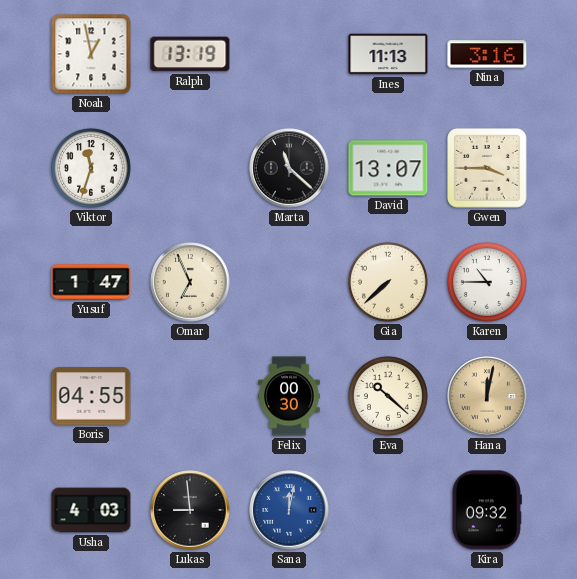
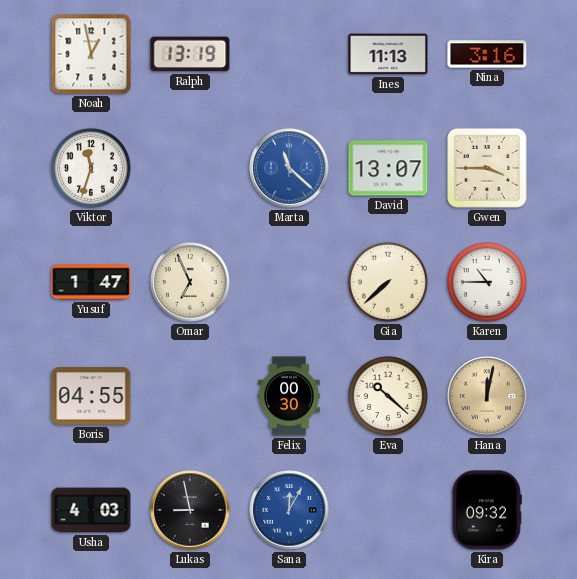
Marta dial: black -> blue (289, 168)
Lukas: 8:59 -> 8:58 (190, 510)
Sana: 12:02 -> 12:05 (289, 510)
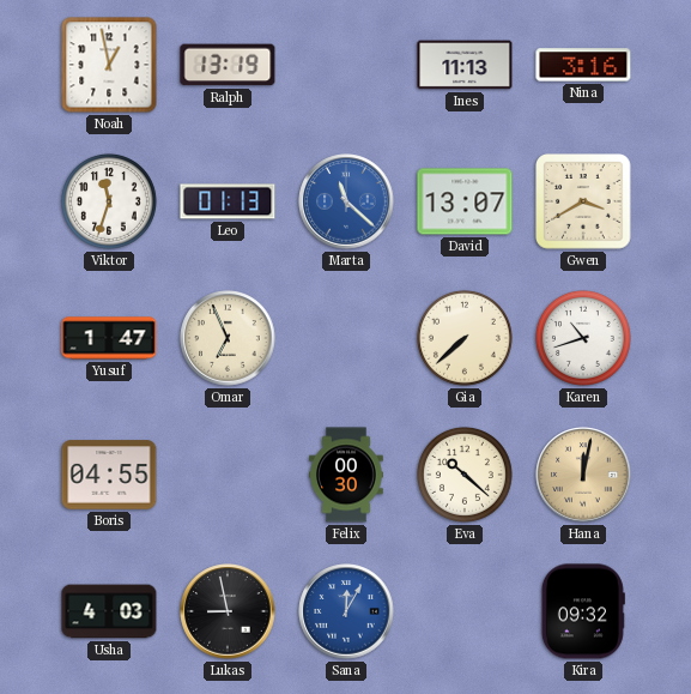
Leo: none -> 01:13 (228, 201)
Gwen: 3:45 -> 3:40 (584, 203)
Karen: 10:45 -> 10:42 (583, 338)
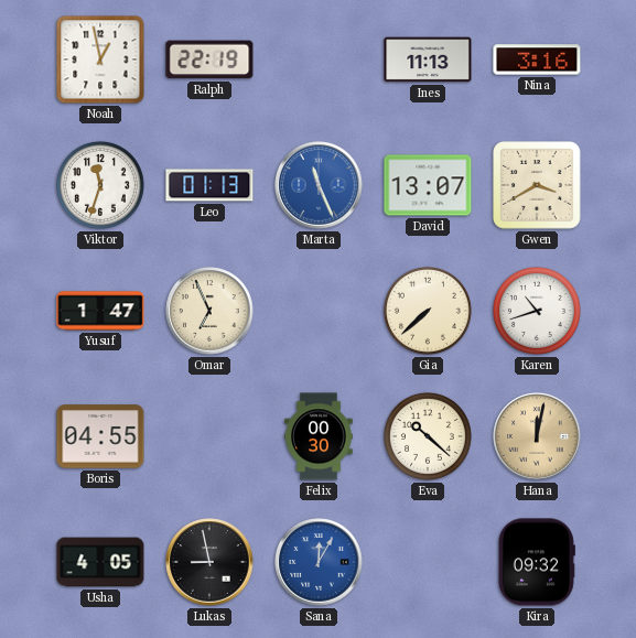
Ralph: 13:19 -> 22:19 (209, 60)
Marta: 11:22 -> 11:26 (319, 185)
Usha: 4:03 -> 4:05 (100, 562)
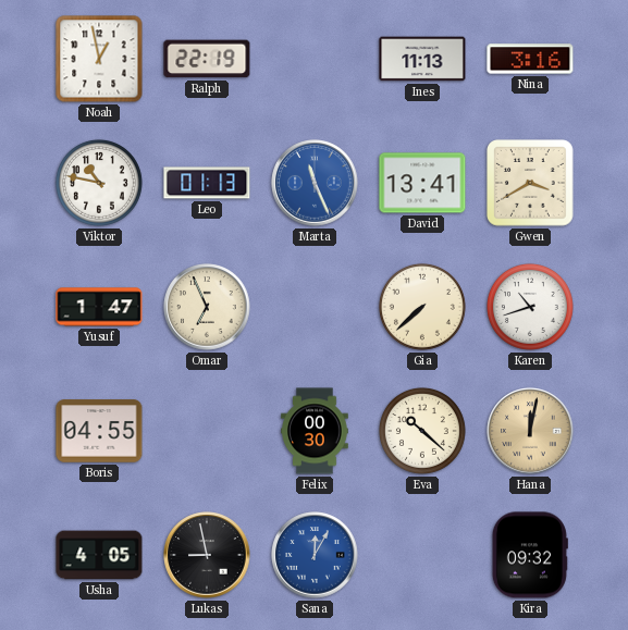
Viktor: 11:33 -> 10:47 (99, 183)
David: 13:07 -> 13:41 (422, 183)
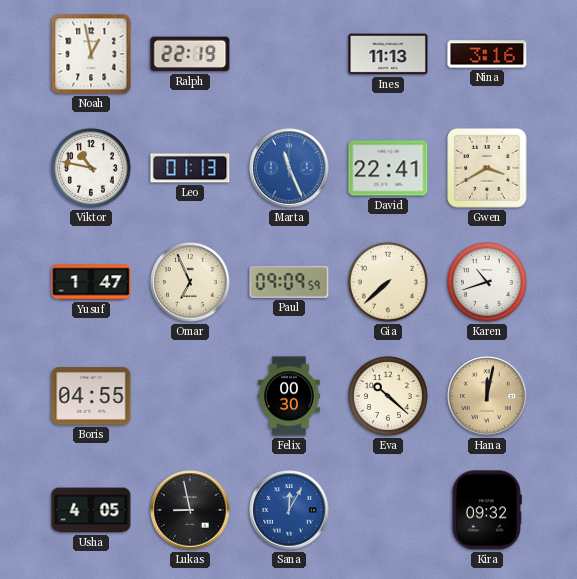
David: 13:41 -> 22:41 (388, 168)
Paul: none -> 09:09 (289, 282)
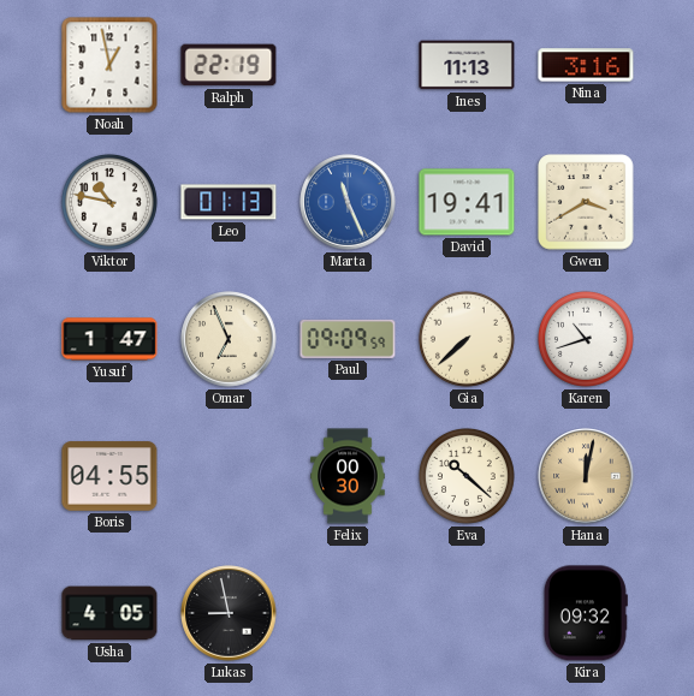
David: 22:41 -> 19:41 (467, 202)
Sana: 12:05 -> none (289, 510)
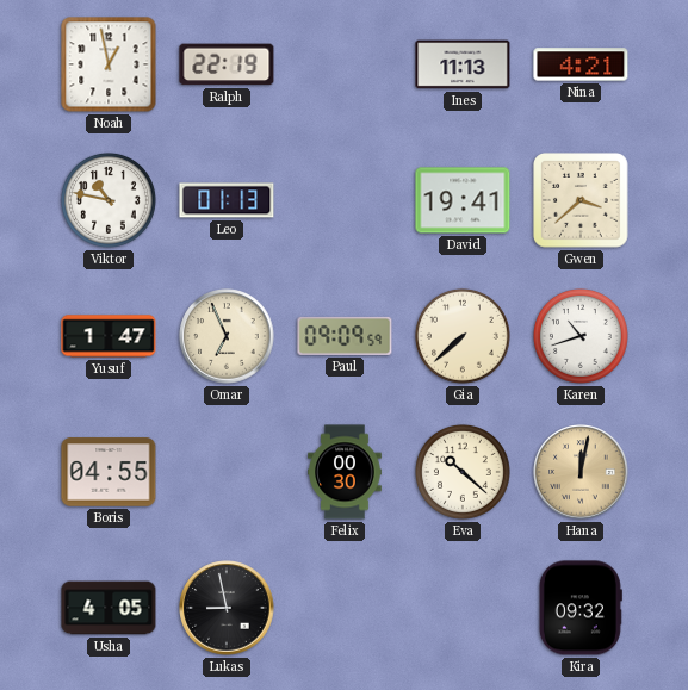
Nina: 3:16 -> 4:21 (581, 64)
Marta: 11:26 -> none (348, 202)
Gwen: 3:40 -> 3:38 (582, 201)
